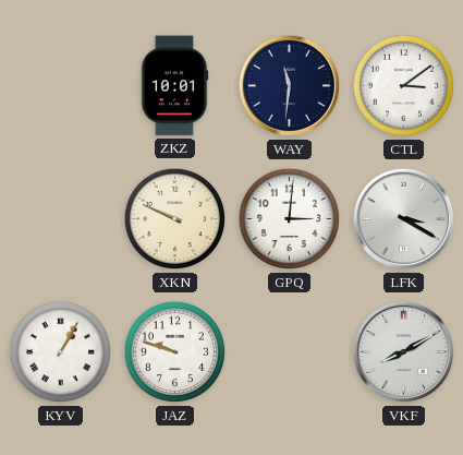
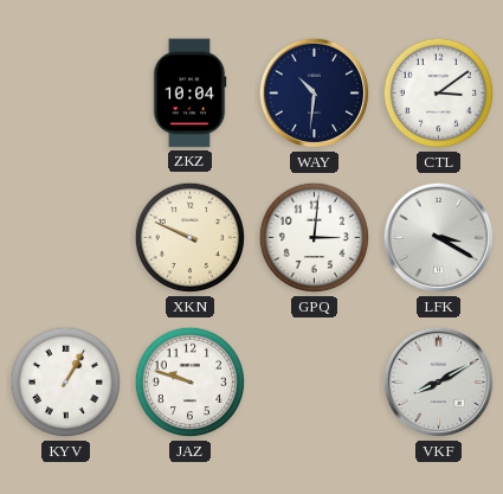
ZKZ: 10:01 -> 10:04 (189, 94)
WAY: 11:31 -> 10:31 (315, 94)
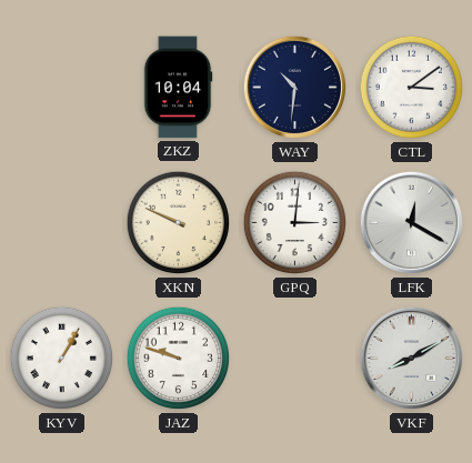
LFK: 3:20 -> 12:20 (412, 223)
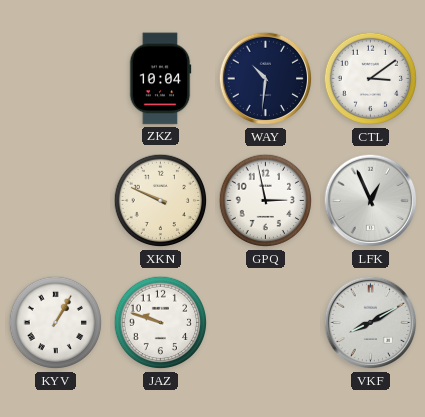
GPQ: 3:01 -> 2:58 (266, 201)
LFK: 12:20 -> 12:56 (371, 201)
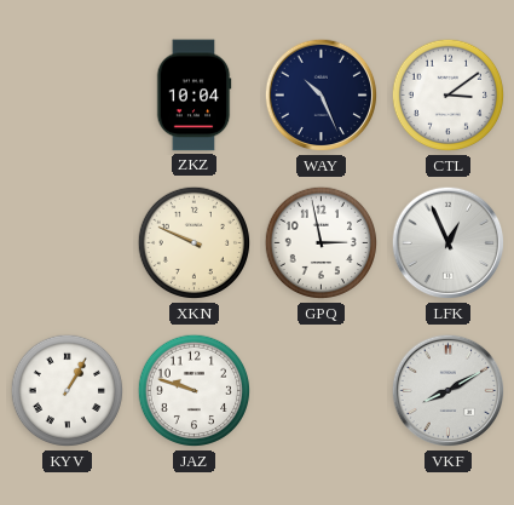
WAY: 10:31 -> 10:26 (322, 96)
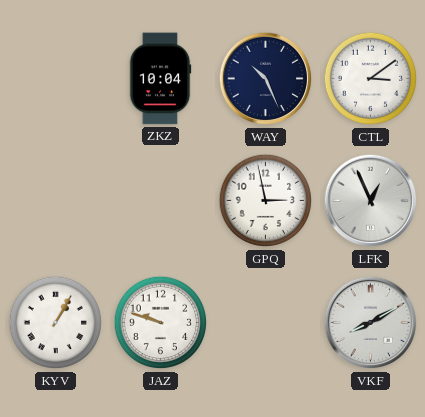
XKN: 9:49 -> none (195, 243)
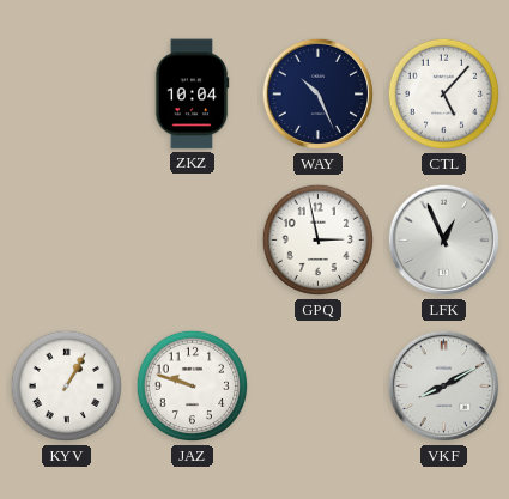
CTL: 3:09 -> 5:07 (444, 95)
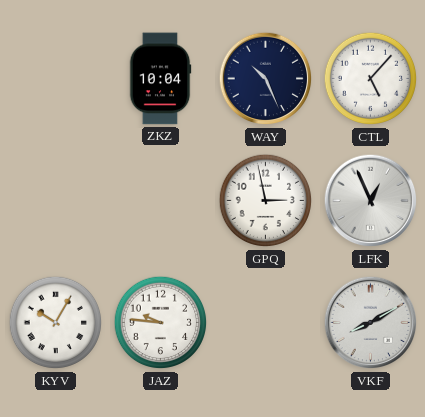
KYV: 1:05 -> 10:05 (56, 323)
JAZ: 9:48 -> 9:46 (161, 323)
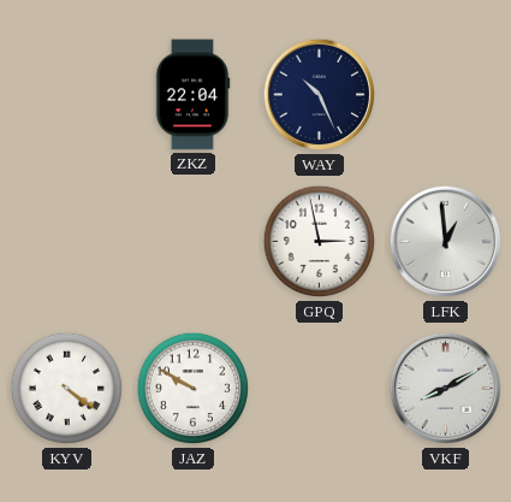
ZKZ: 10:04 -> 22:04 (192, 95)
CTL: 5:07 -> none (371, 79)
LFK: 12:56 -> 12:59 (446, 242)
KYV: 10:05 -> 4:21 (67, 389)
JAZ: 9:46 -> 9:50 (194, 389)
